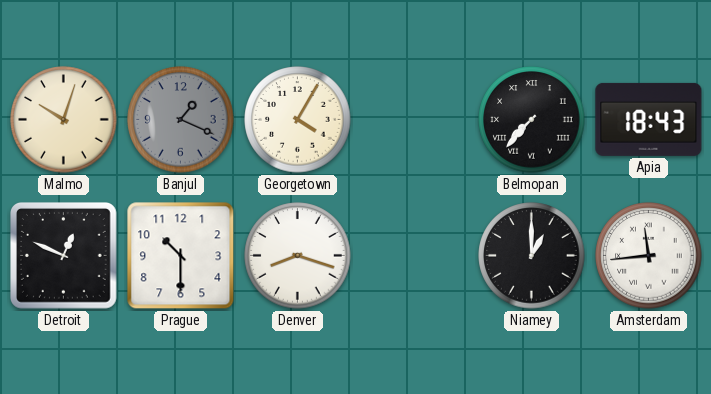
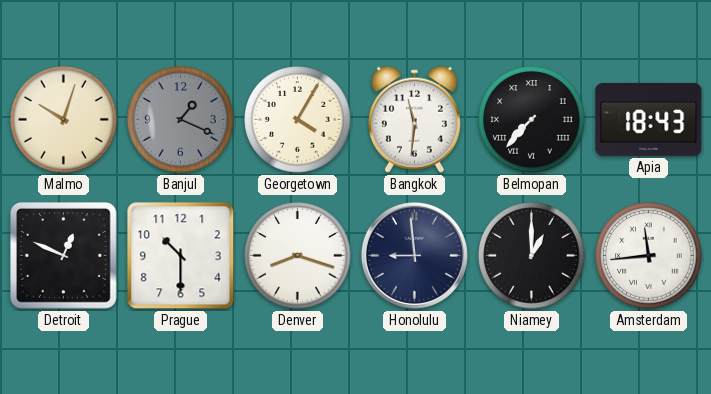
Bangkok: none -> 11:31 (414, 119)
Honolulu: none -> 8:59 (414, 255)
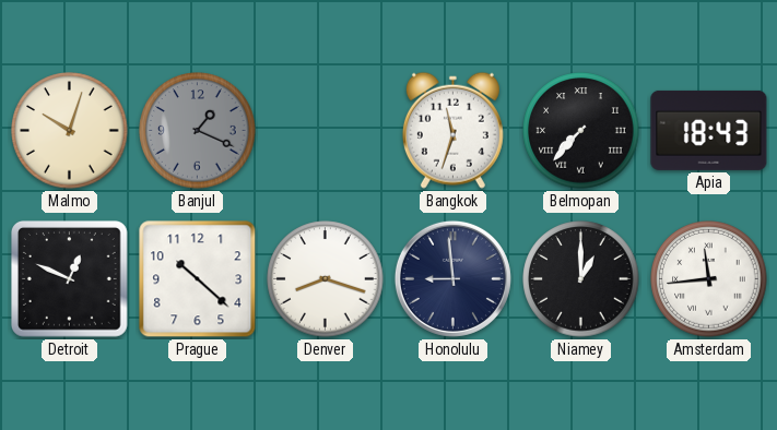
Georgetown: 4:05 -> none (298, 120)
Bangkok: 11:31 -> 11:33 (452, 130)
Prague: 10:30 -> 10:22 (198, 279)
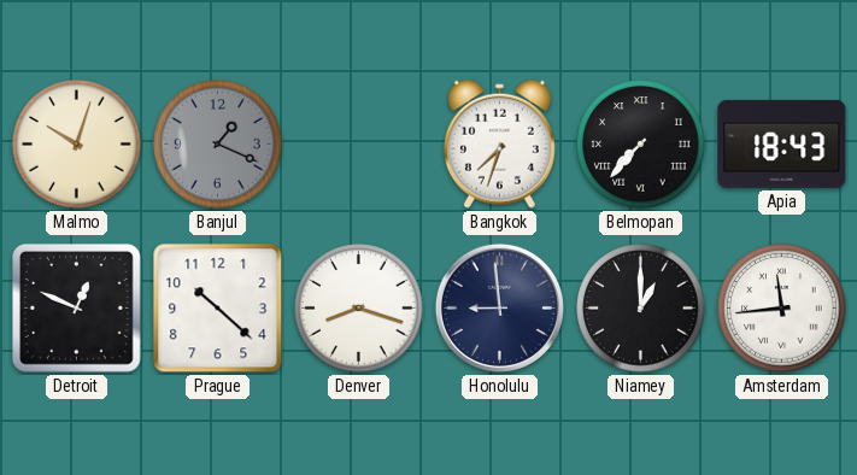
Bangkok: 11:33 -> 7:33 (499, 143)
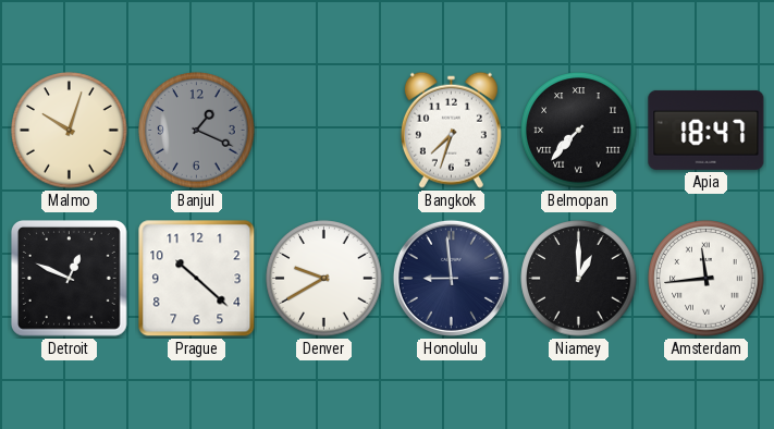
Apia: 18:43 -> 18:47 (707, 130)
Denver: 8:18 -> 9:40 (324, 279)
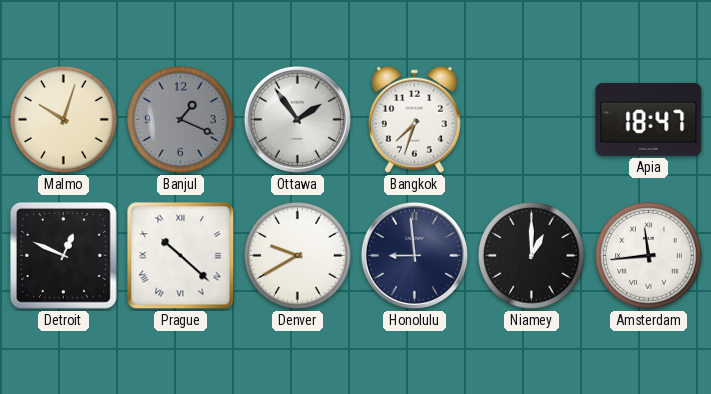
Ottawa: none -> 1:54 (297, 119)
Belmopan: 7:37 -> none (579, 131)
Prague numerals: Arabic -> Roman (181, 256)
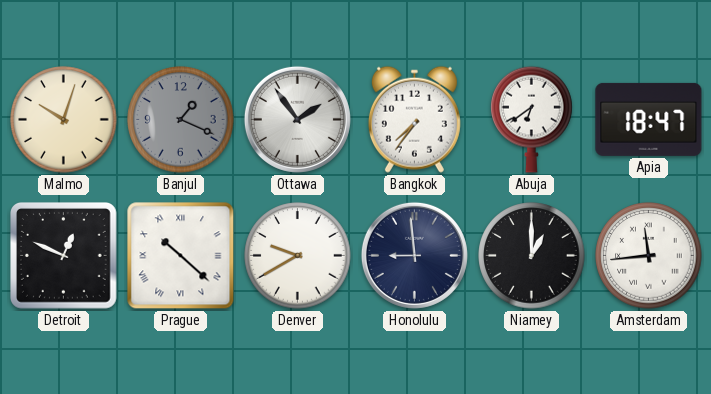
Bangkok: 7:33 -> 7:36 (414, 119)
Abuja: none -> 6:39 (532, 119)
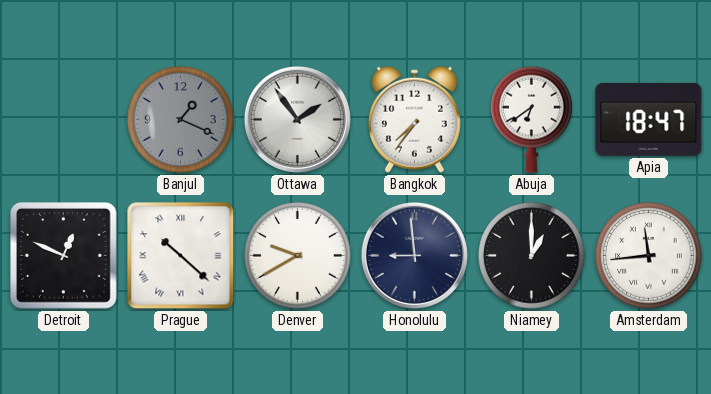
Malmo: 10:03 -> none (64, 120)
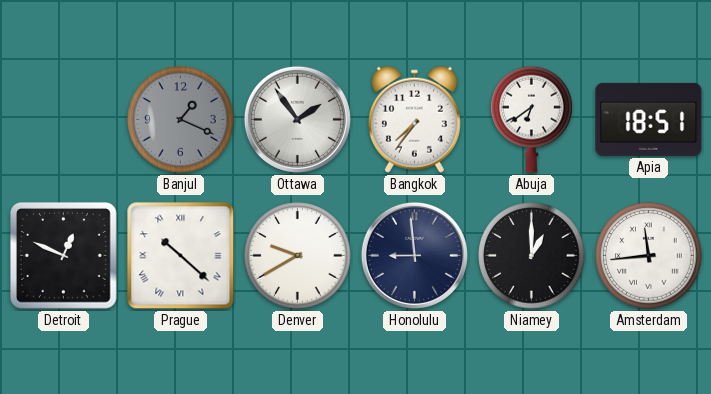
Apia: 18:47 -> 18:51 (649, 119)
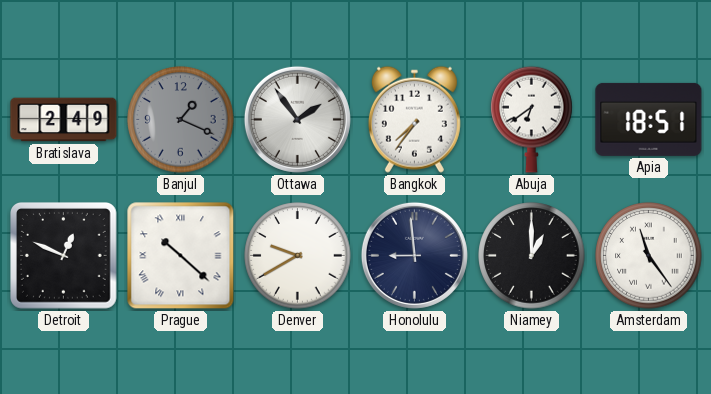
Bratislava: none -> 2:49 (64, 120)
Amsterdam: 11:44 -> 11:24 (649, 256)
